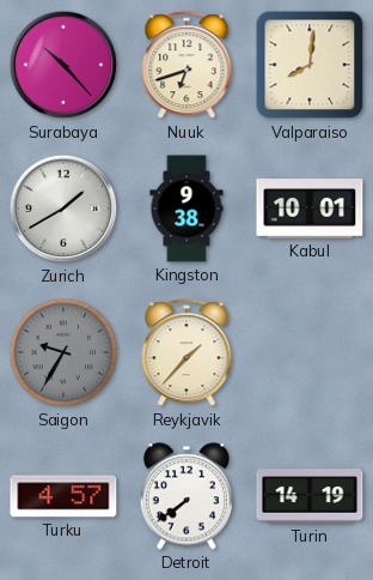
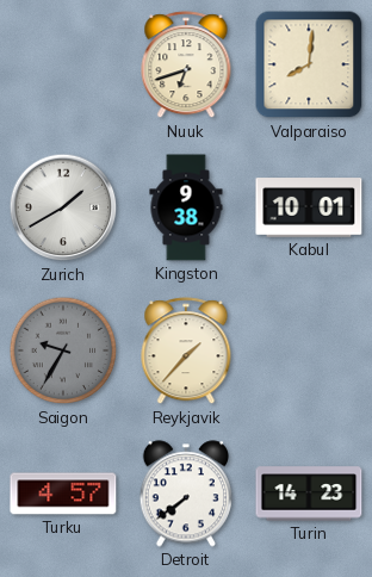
Surabaya: 10:23 -> none (63, 65)
Turin: 14:19 -> 14:23 (309, 494)
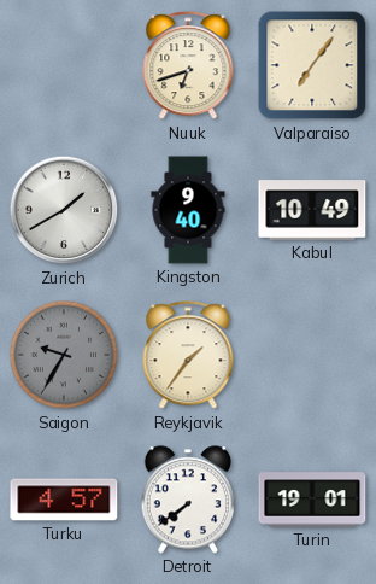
Valparaiso: 8:01 -> 7:06 (312, 65)
Kingston: 9:38 -> 9:40 (188, 210)
Kabul: 10:01 -> 10:49 (312, 210)
Reykjavik: 1:37 -> 1:36 (188, 356)
Turin: 14:23 -> 19:01 (312, 500)
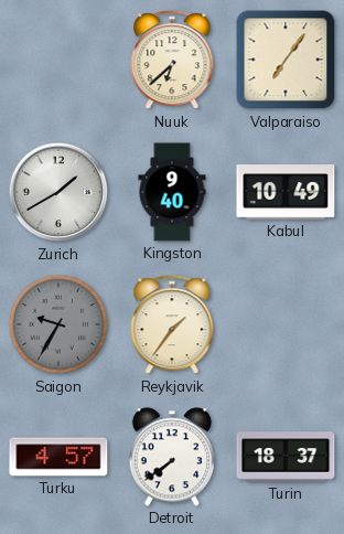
Nuuk: 6:42 -> 6:38 (172, 61)
Turin: 19:01 -> 18:37 (286, 457)
